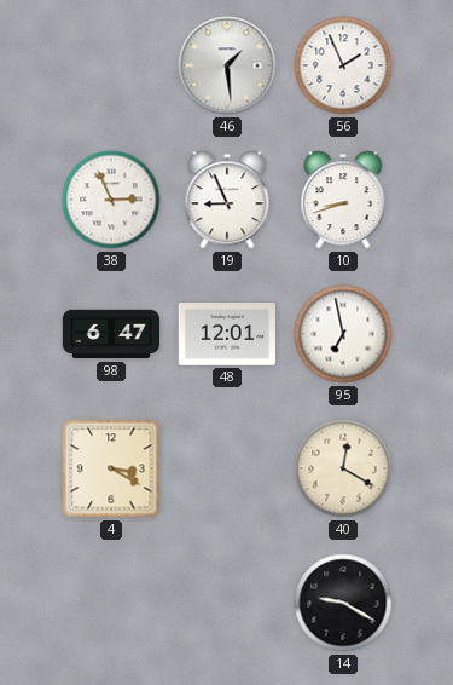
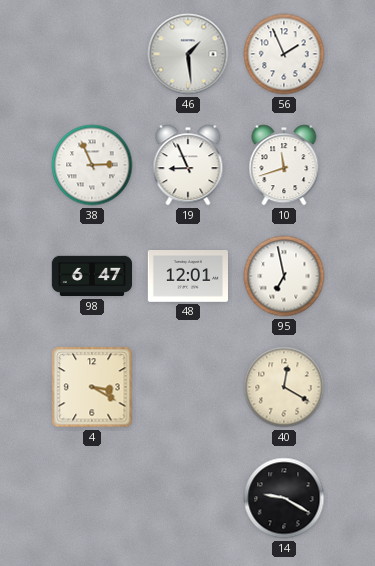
10: 8:42 -> 11:42 (284, 165)
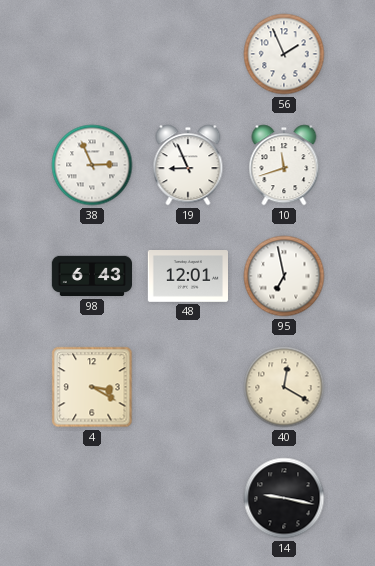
46: 1:29 -> none (188, 54)
98: 6:47 -> 6:43 (92, 276)
14: 9:20 -> 9:17 (284, 498)
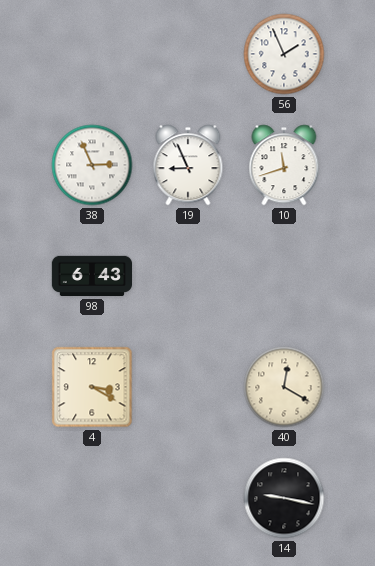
48: 12:01 -> none (187, 277)
95: 6:58 -> none (284, 276)
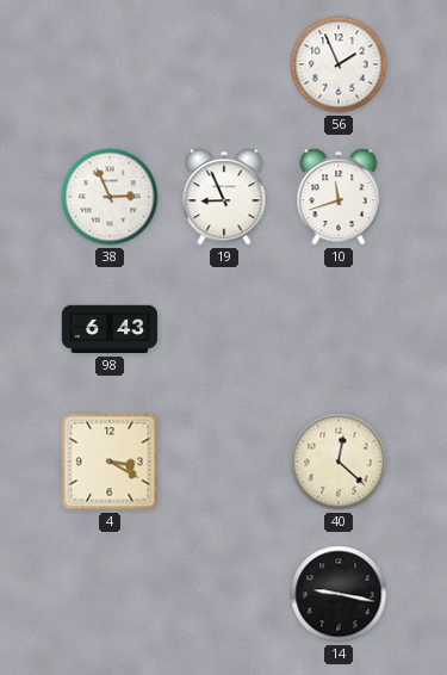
40: 12:20 -> 12:22 (339, 462)
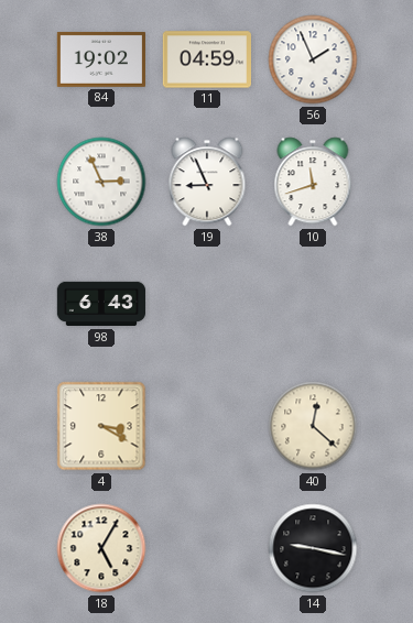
84: none -> 19:02 (100, 59)
11: none -> 04:59 (206, 59)
18: none -> 5:05 (101, 548)
